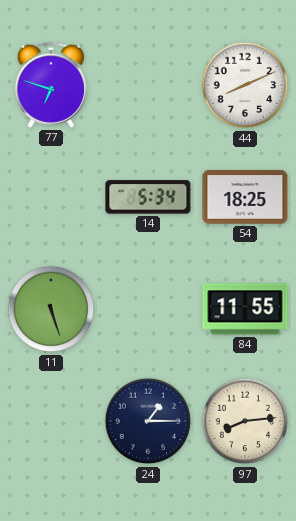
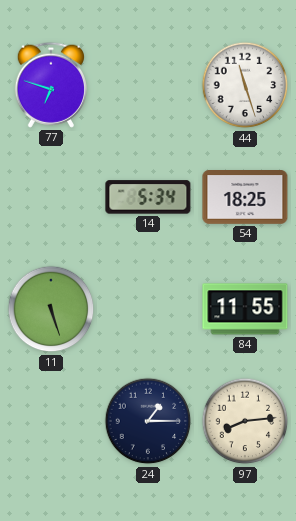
44: 8:11 -> 11:27 (245, 85)
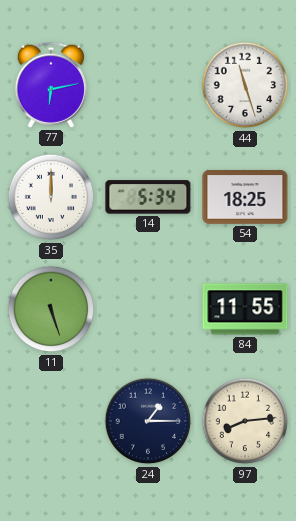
77: 6:48 -> 6:13 (50, 85)
35: none -> 12:00 (51, 197)
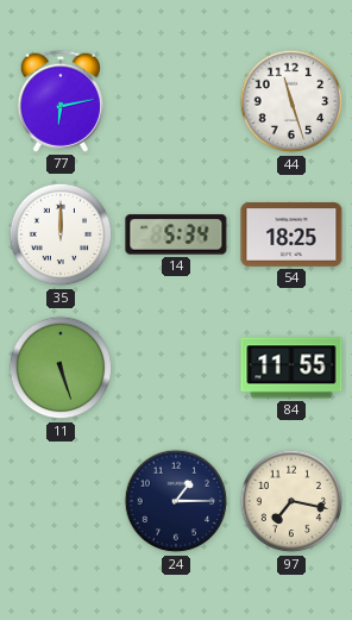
97: 8:14 -> 7:17 (291, 501)
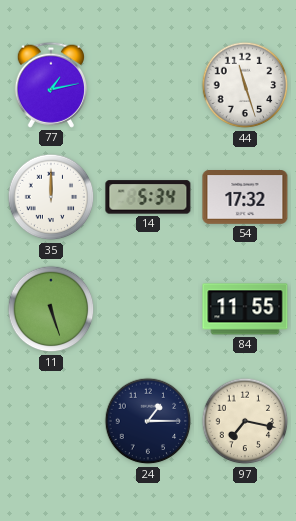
77: 6:13 -> 1:13 (50, 85)
54: 18:25 -> 17:32 (245, 198)
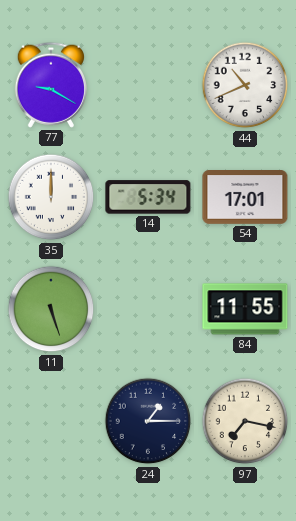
77: 1:13 -> 9:20 (50, 85)
44: 11:27 -> 10:41 (245, 85)
54: 17:32 -> 17:01 (245, 198)
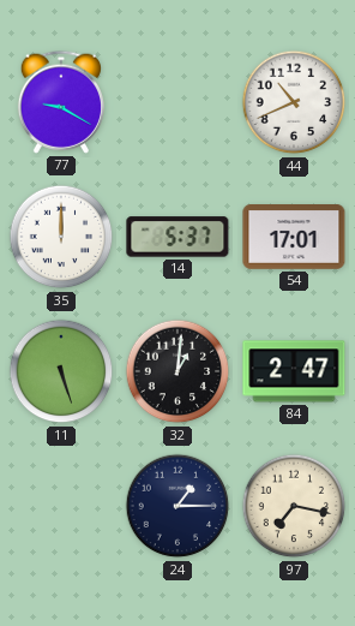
14: 5:34 -> 5:37 (177, 237)
32: none -> 1:01 (177, 371)
84: 11:55 -> 2:47 (294, 371)
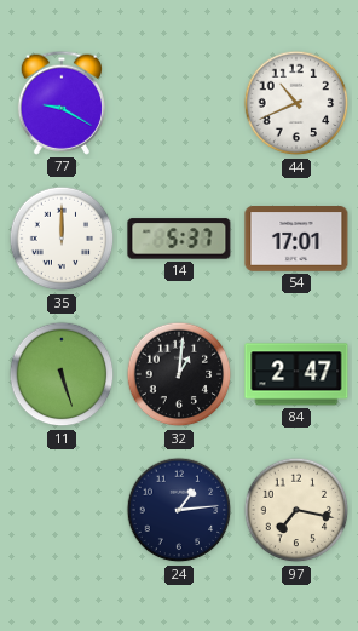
24: 1:15 -> 1:14 (179, 510)
